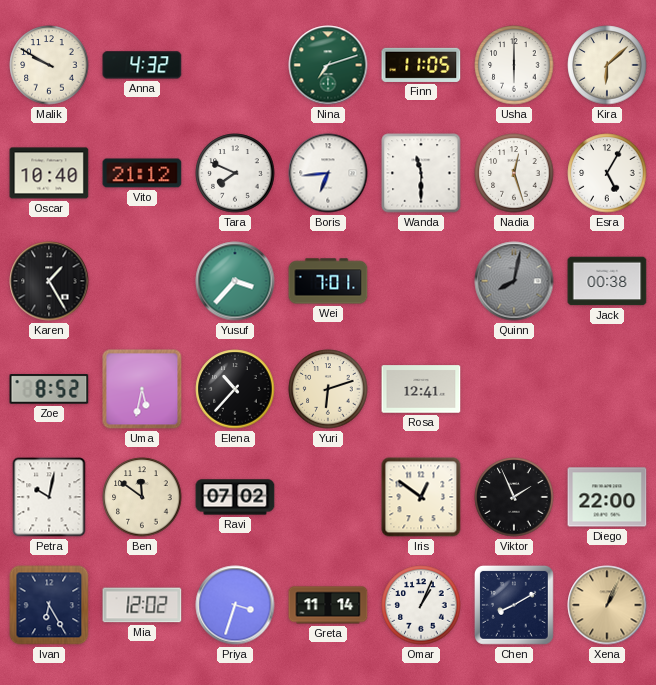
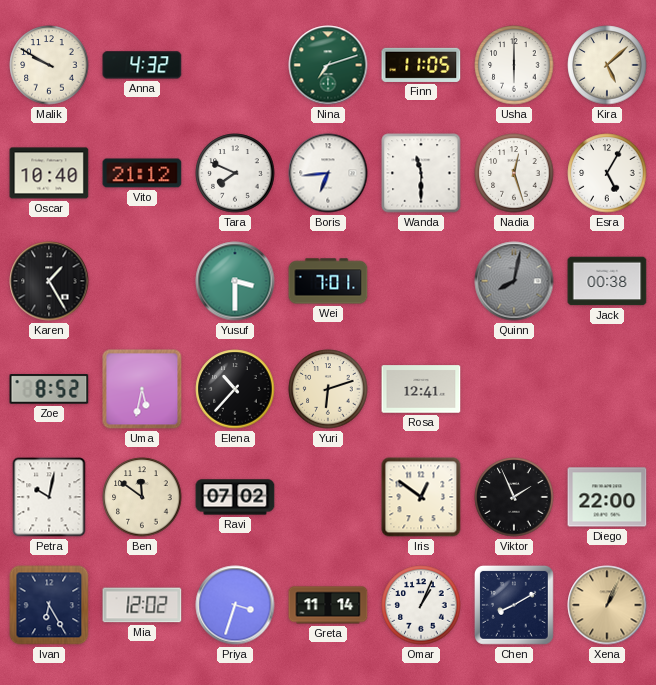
Kira: 6:08 -> 5:08 (607, 65)
Yusuf: 3:37 -> 3:30 (235, 281)
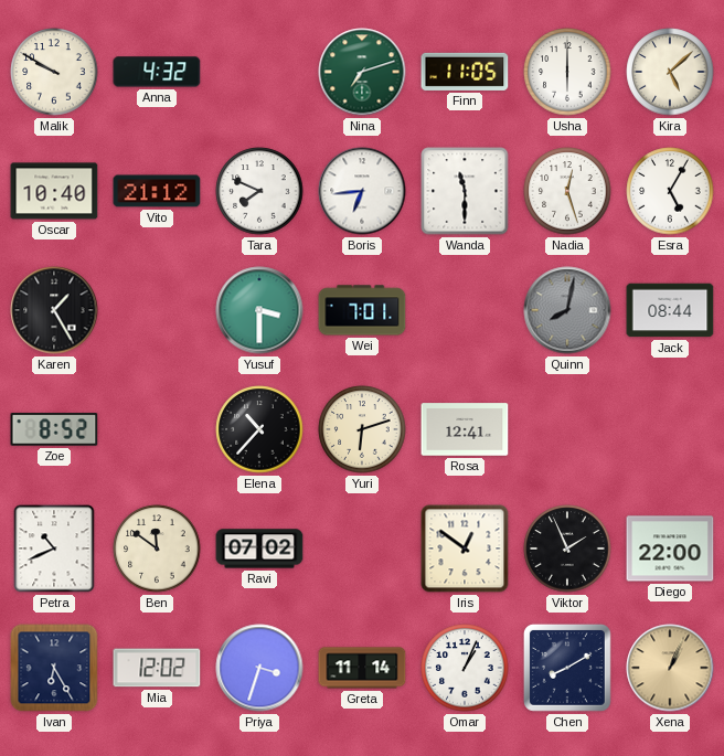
Jack: 00:38 -> 08:44 (670, 310)
Uma: 5:32 -> none (142, 389)
Petra: 10:02 -> 10:41 (54, 549)
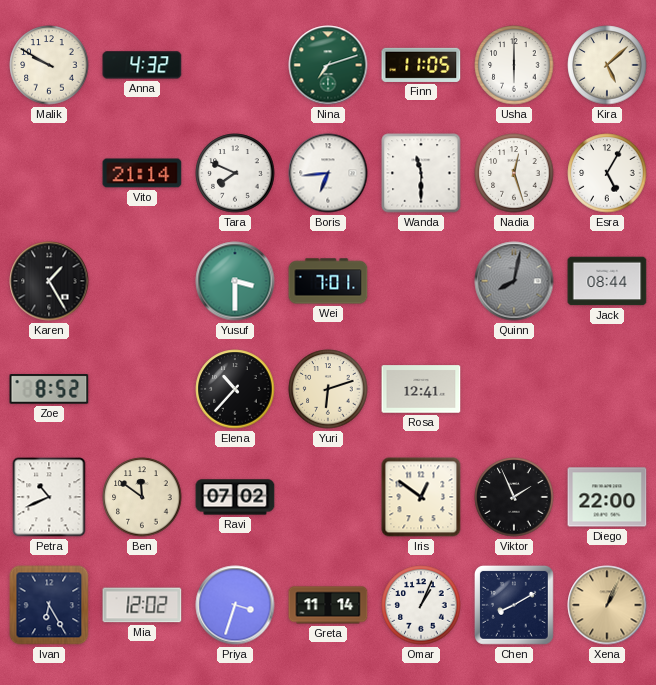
Oscar: 10:40 -> none (54, 191)
Vito: 21:12 -> 21:14 (142, 173)
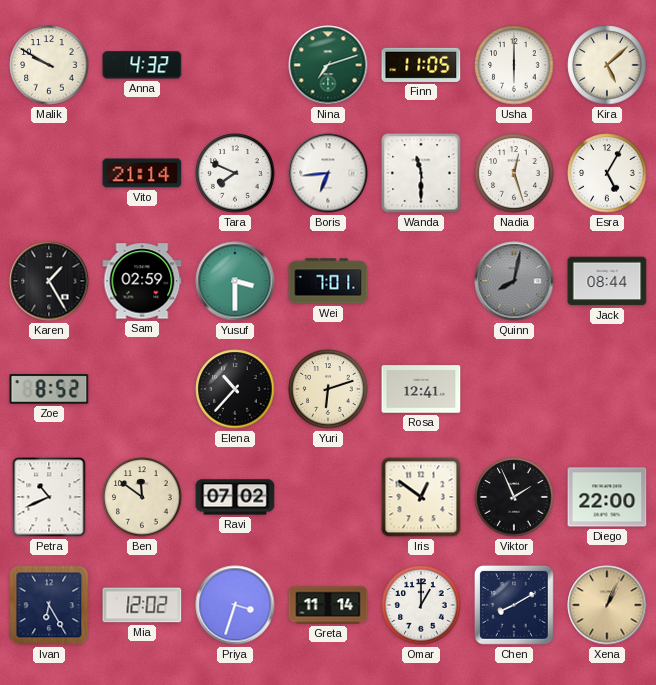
Sam: none -> 02:59 (142, 281)
Omar: 1:04 -> 1:00 (421, 605)
